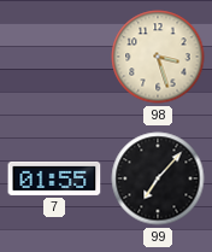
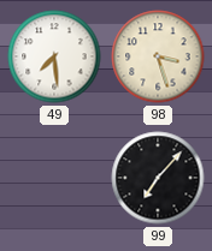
49: none -> 7:29 (54, 56)
7: 01:55 -> none (54, 178)
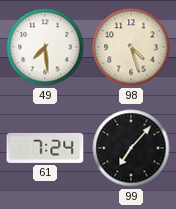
98: 3:27 -> 4:27 (131, 47)
61: none -> 7:24 (45, 148)
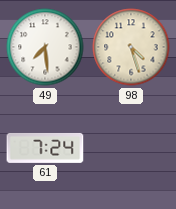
99: 7:07 -> none (131, 148)
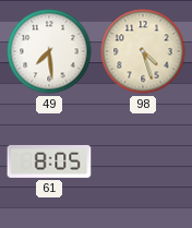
61: 7:24 -> 8:05 (49, 161)
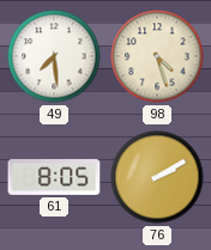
76: none -> 2:10 (157, 177)
